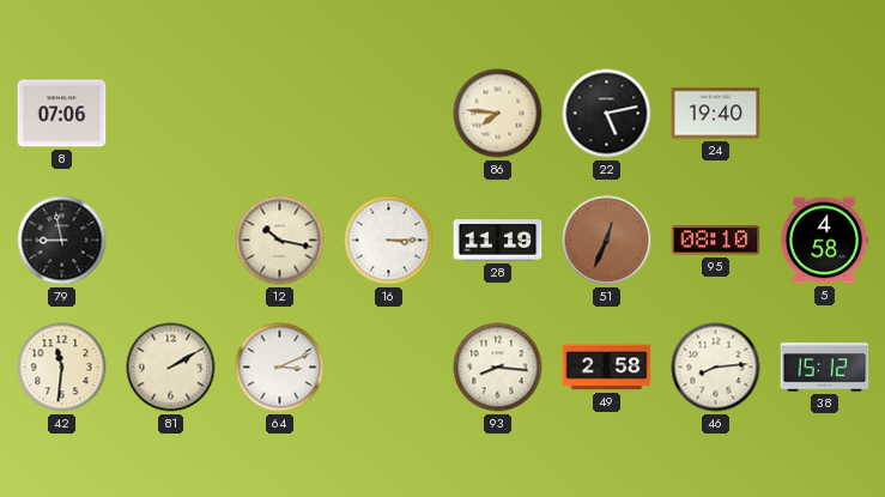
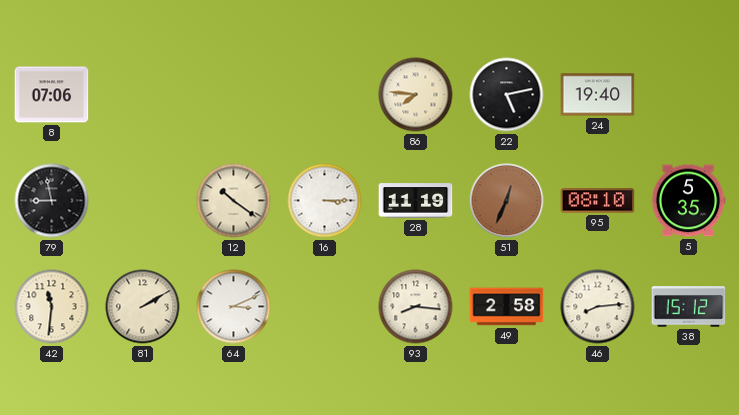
12: 10:17 -> 10:21 (234, 201)
5: 4:58 -> 5:35 (688, 201)
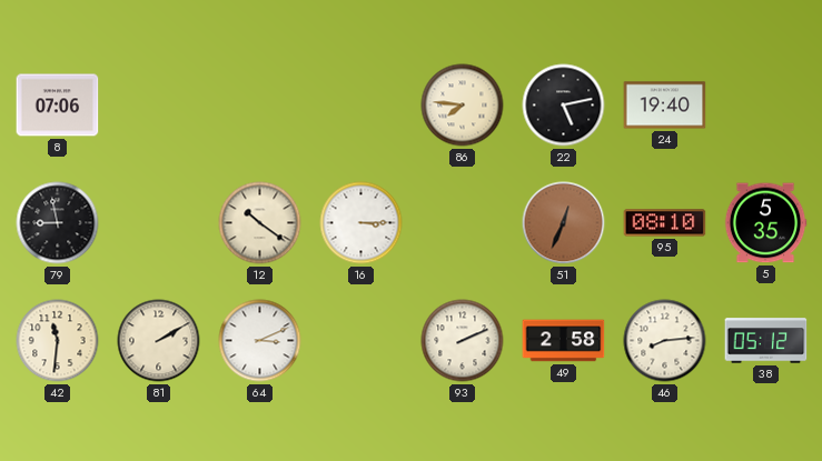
28: 11:19 -> none (416, 201)
93: 8:16 -> 2:11 (463, 341)
38: 15:12 -> 05:12 (766, 341)
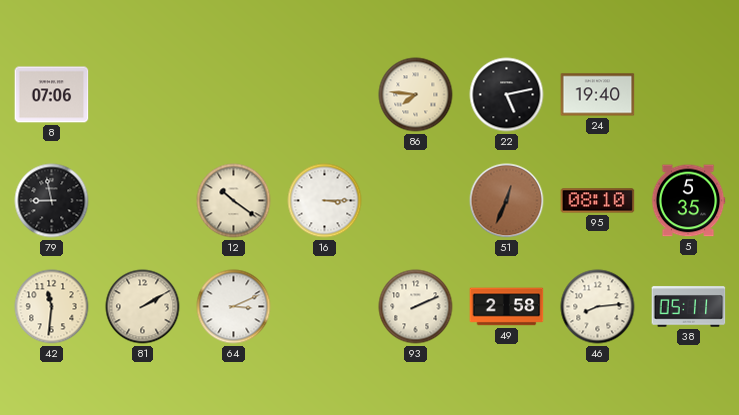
38: 05:12 -> 05:11 (689, 307)
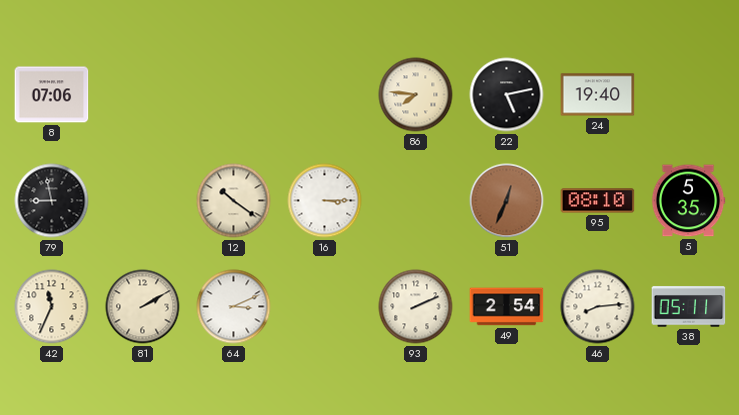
42: 11:31 -> 11:34 (52, 307)
49: 2:58 -> 2:54 (507, 307)
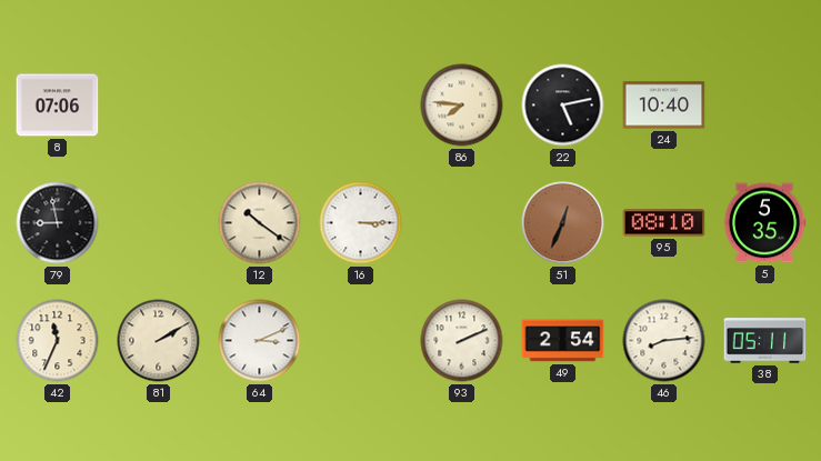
24: 19:40 -> 10:40 (664, 106)
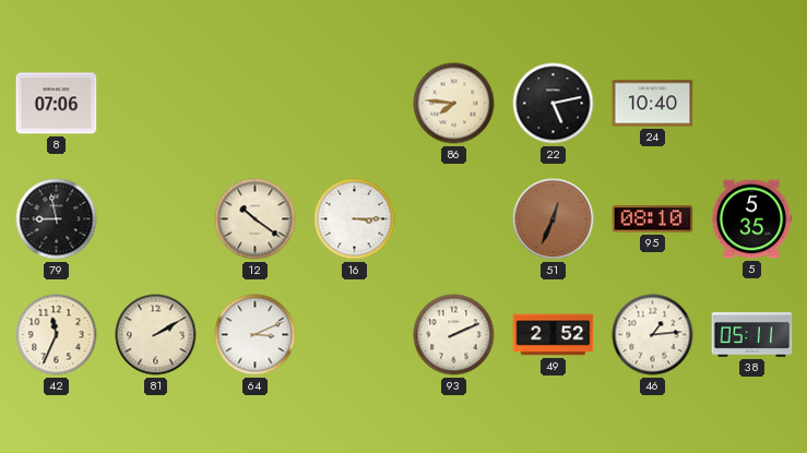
49: 2:54 -> 2:52 (554, 335)
46: 8:14 -> 1:14 (653, 335)
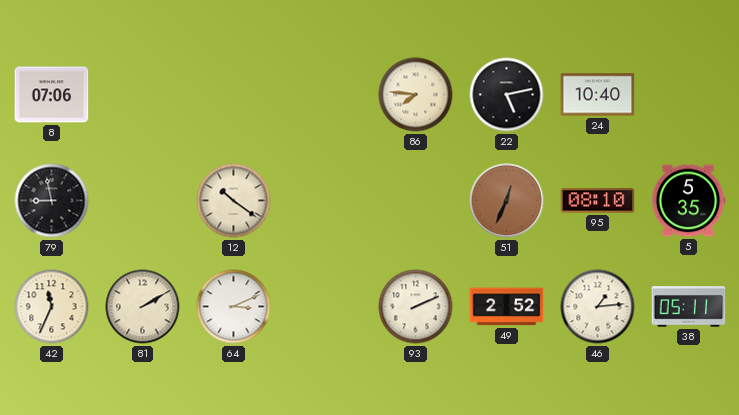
16: 3:15 -> none (355, 219)
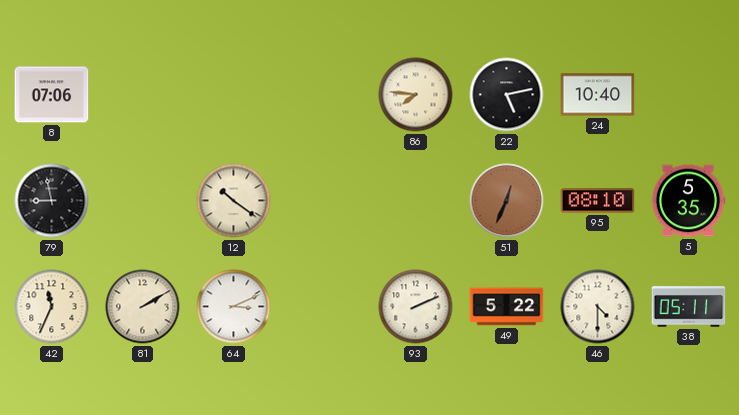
49: 2:52 -> 5:22 (507, 307)
46: 1:14 -> 4:30 (598, 307)
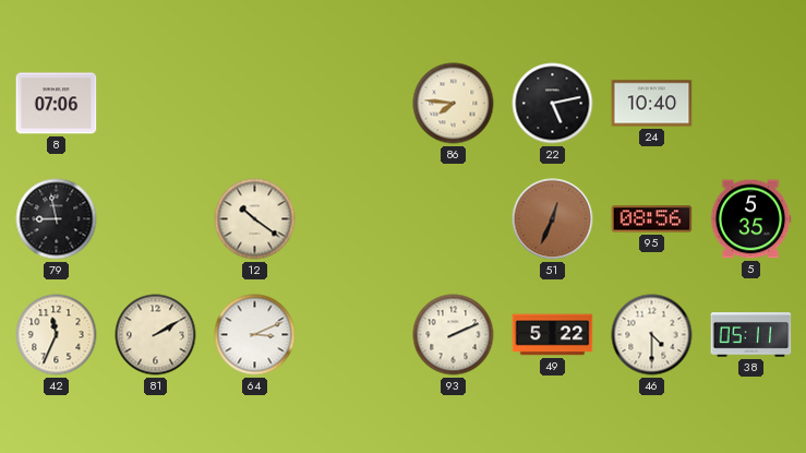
95: 08:10 -> 08:56 (652, 219)
